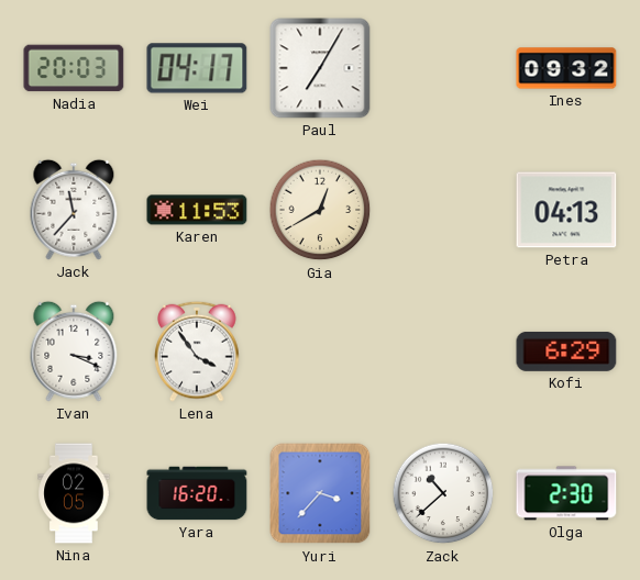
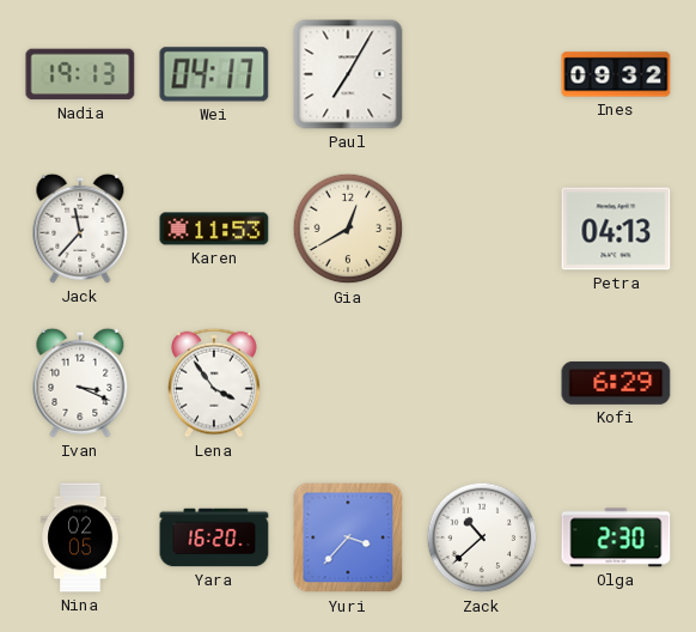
Nadia: 20:03 -> 19:13 (80, 74)
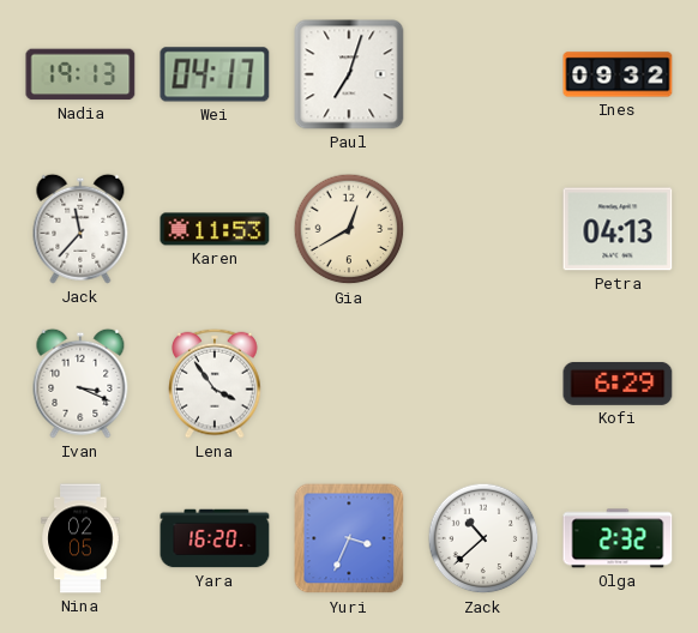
Paul: 7:05 -> 7:03 (349, 74)
Yuri: 3:37 -> 3:34 (349, 538)
Olga: 2:30 -> 2:32 (618, 538)
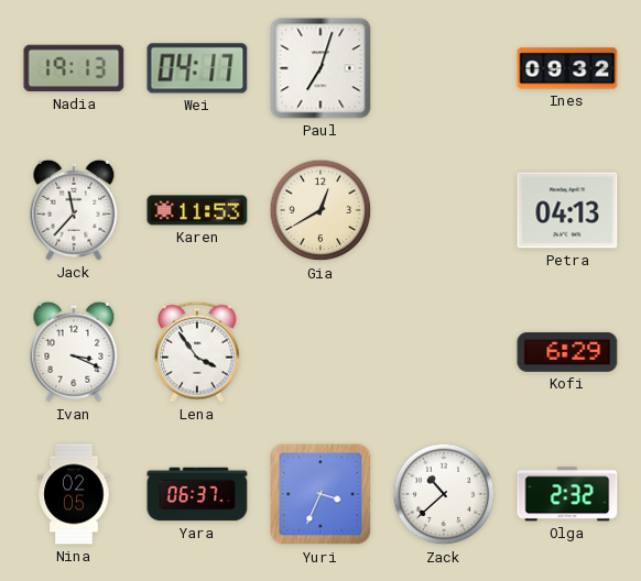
Yara: 16:20 -> 06:37 (197, 494)
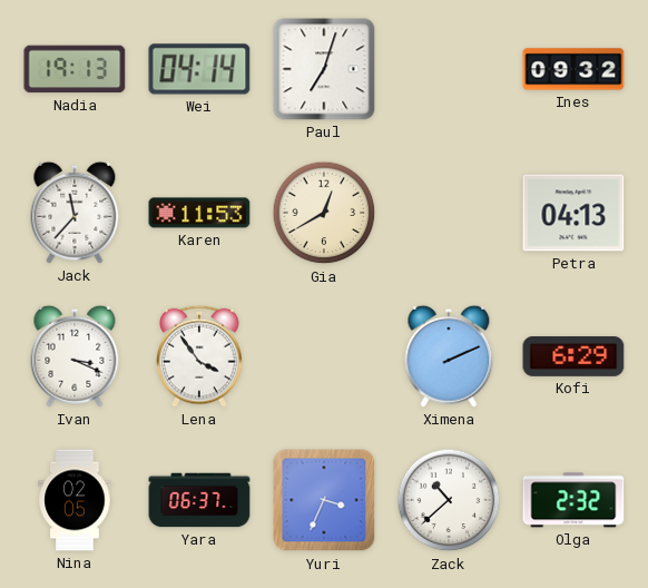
Wei: 04:17 -> 04:14 (199, 69)
Ximena: none -> 2:11 (449, 356)
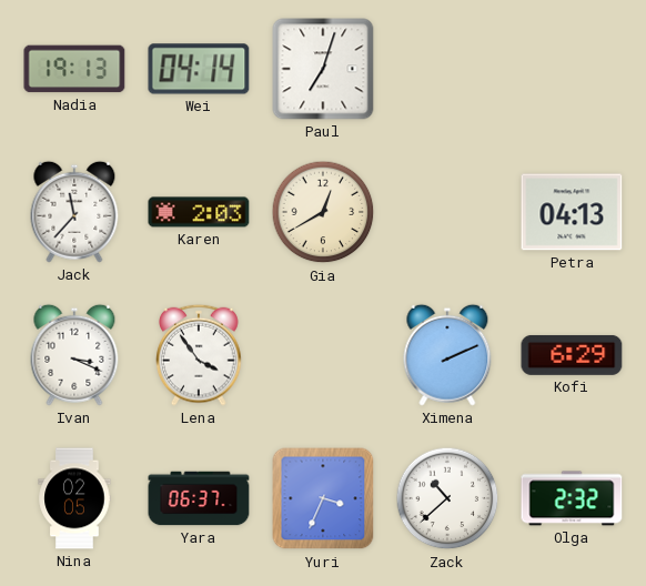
Ines: 09:32 -> none (573, 69)
Karen: 11:53 -> 2:03 (199, 212)
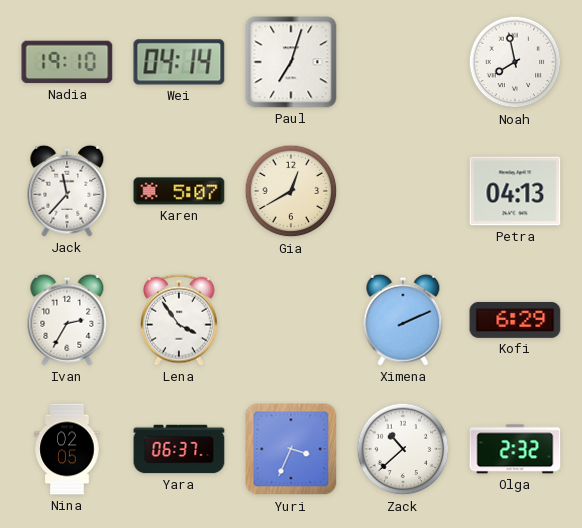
Nadia: 19:13 -> 19:10 (67, 62)
Noah: none -> 7:58 (515, 62)
Karen: 2:03 -> 5:07 (179, 191)
Ivan: 3:19 -> 2:35 (67, 320)
